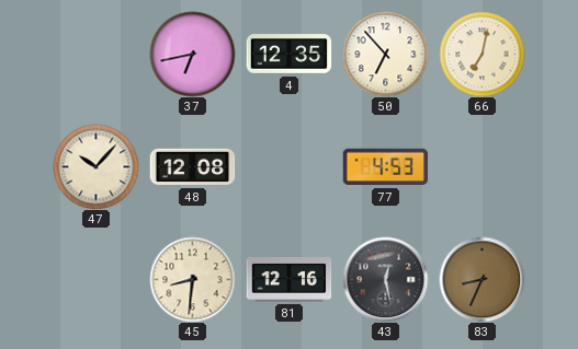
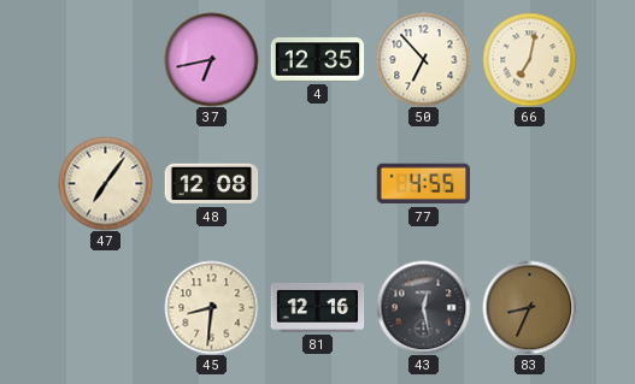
47: 10:07 -> 7:06 (105, 183)
77: 4:53 -> 4:55 (423, 184)
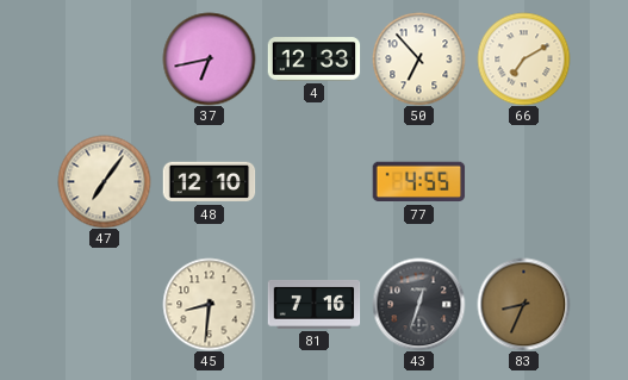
4: 12:35 -> 12:33 (313, 60)
66: 7:02 -> 7:10 (523, 58)
48: 12:08 -> 12:10 (209, 182)
81: 12:16 -> 7:16 (313, 304)
43: 12:28 -> 12:33 (418, 304)
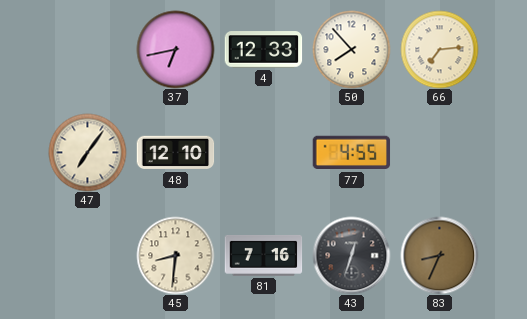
50: 6:53 -> 7:53 (351, 49)
66: 7:10 -> 7:14 (439, 49)
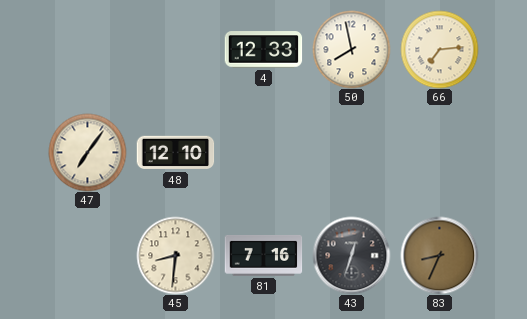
37: 6:43 -> none (175, 49)
50: 7:53 -> 7:58 (351, 49)
77: 4:55 -> none (351, 153)
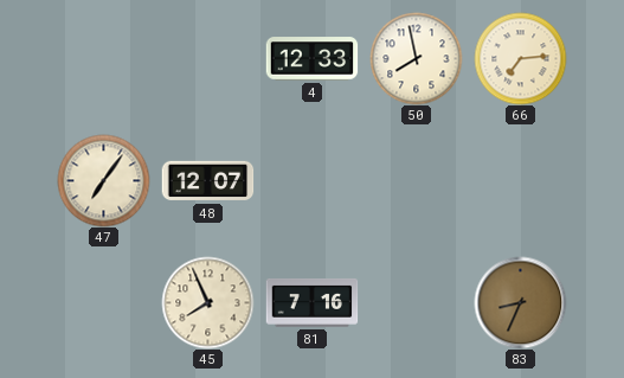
48: 12:10 -> 12:07 (207, 181)
45: 8:31 -> 7:56 (207, 302)
43: 12:33 -> none (351, 255)
